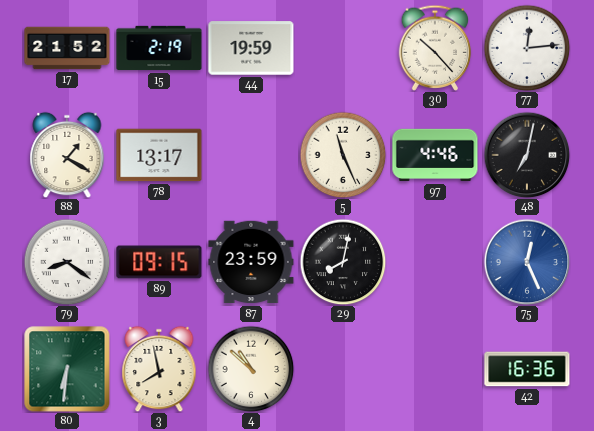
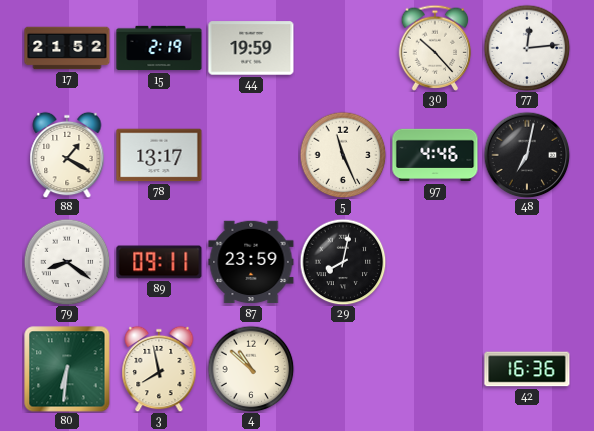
89: 09:15 -> 09:11 (159, 262)
75: 12:26 -> none (527, 262)
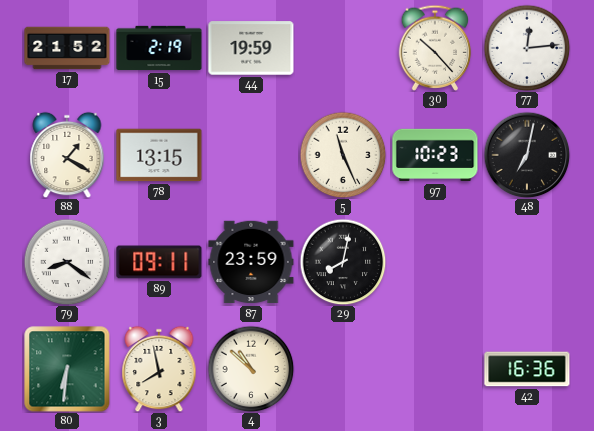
78: 13:17 -> 13:15 (159, 155)
97: 4:46 -> 10:23 (435, 155)
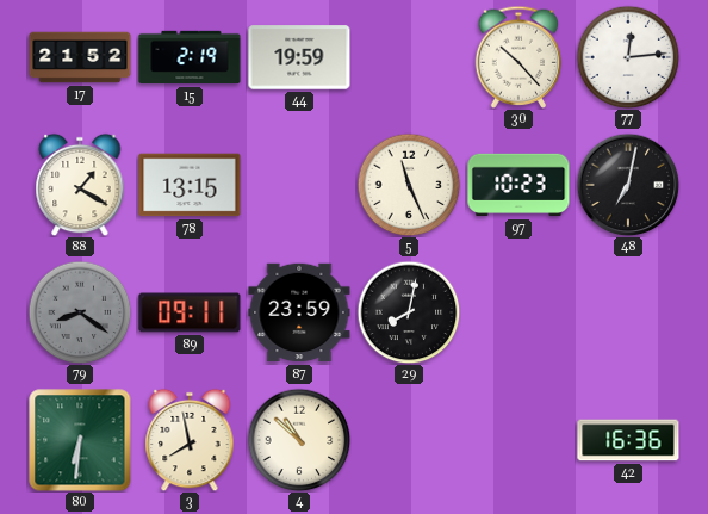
79 dial: white -> grey (80, 312)
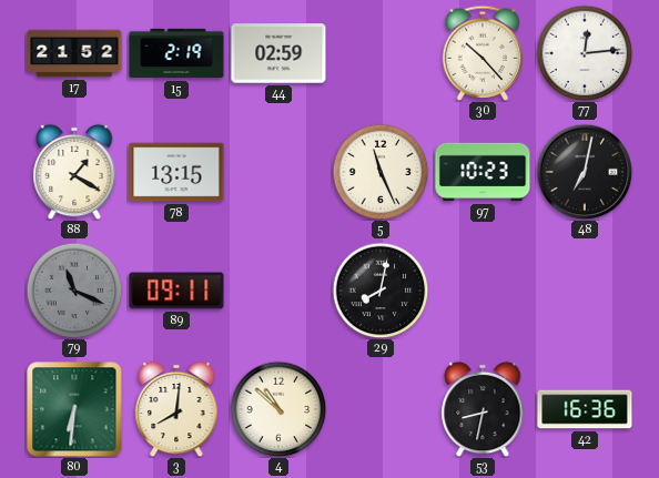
44: 19:59 -> 02:59 (278, 53)
79: 8:21 -> 11:19 (74, 291)
87: 23:59 -> none (299, 312)
3: 7:58 -> 8:01 (176, 409)
53: none -> 8:32 (483, 409)
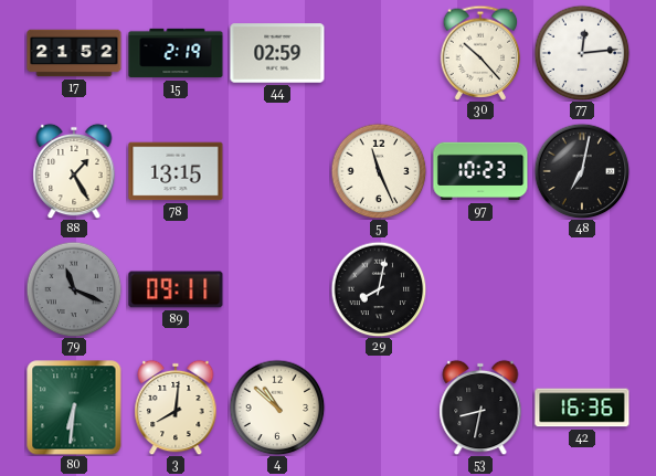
88: 1:20 -> 1:25 (74, 171)
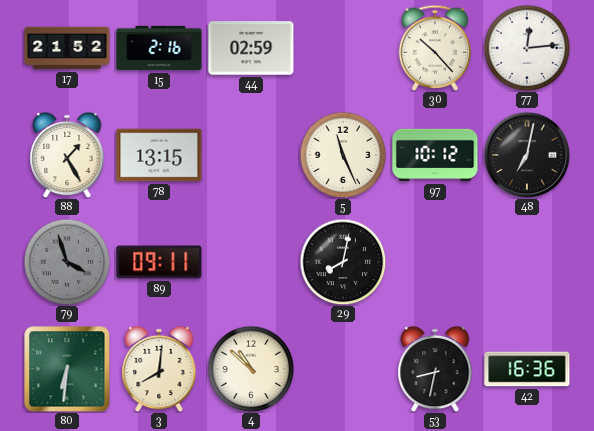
15: 2:19 -> 2:16 (159, 48)
97: 10:23 -> 10:12 (435, 155)
79: 11:19 -> 3:57 (67, 262)
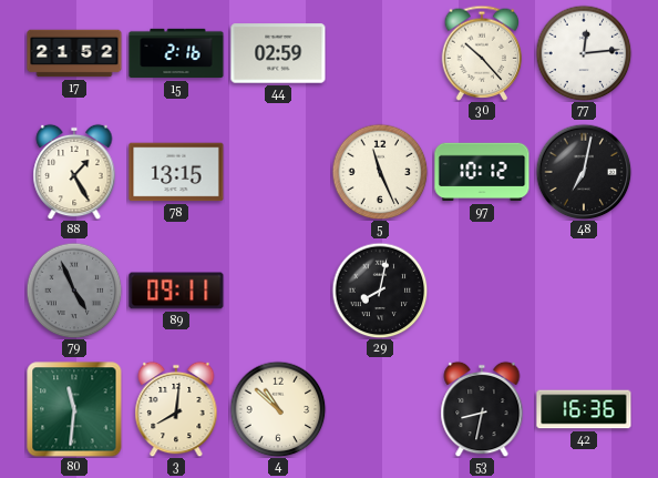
79: 3:57 -> 4:56 (74, 291)
80: 6:31 -> 11:31 (74, 409)
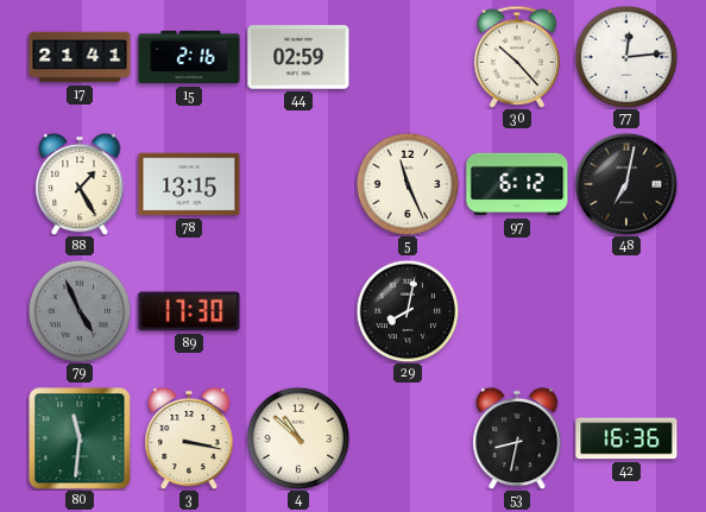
17: 21:52 -> 21:41 (80, 57)
97: 10:12 -> 6:12 (517, 184)
89: 09:11 -> 17:30 (189, 311)
3: 8:01 -> 3:17 (189, 438)
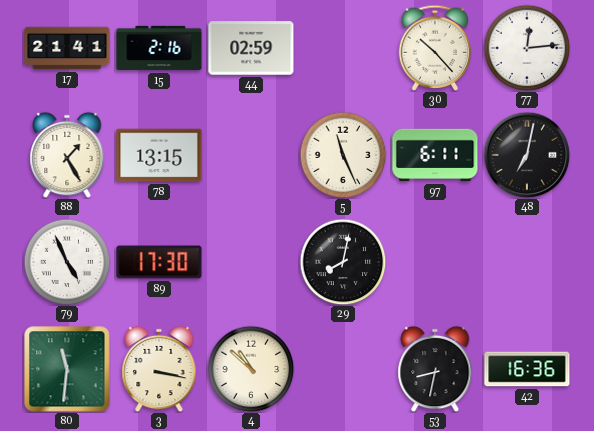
97: 6:12 -> 6:11 (435, 155)
79 dial: grey -> white (67, 262)
